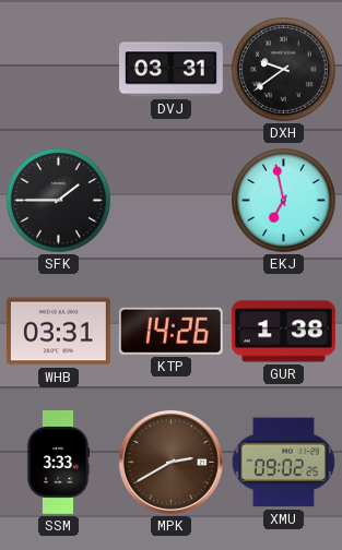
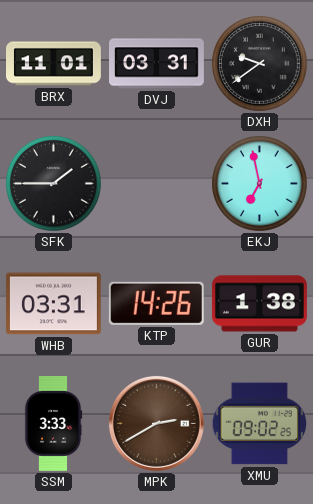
BRX: none -> 11:01 (54, 64)
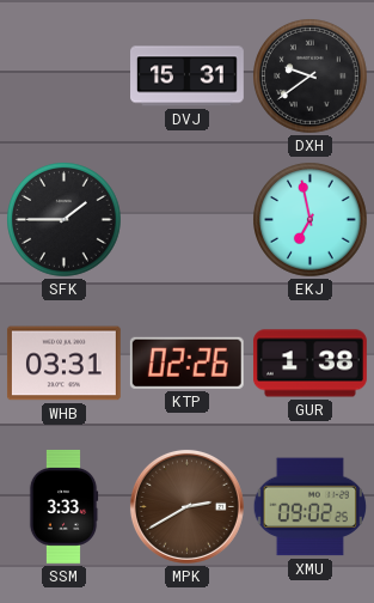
BRX: 11:01 -> none (54, 64)
DVJ: 03:31 -> 15:31 (188, 77)
KTP: 14:26 -> 02:26 (186, 363)
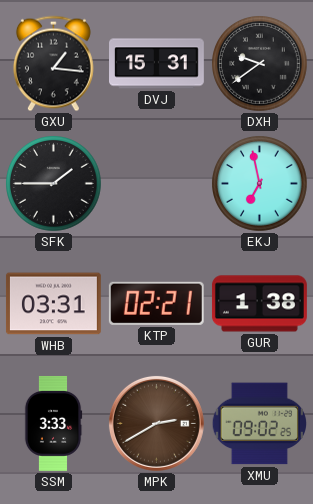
GXU: none -> 1:16 (53, 64)
KTP: 02:26 -> 02:21 (156, 303)
